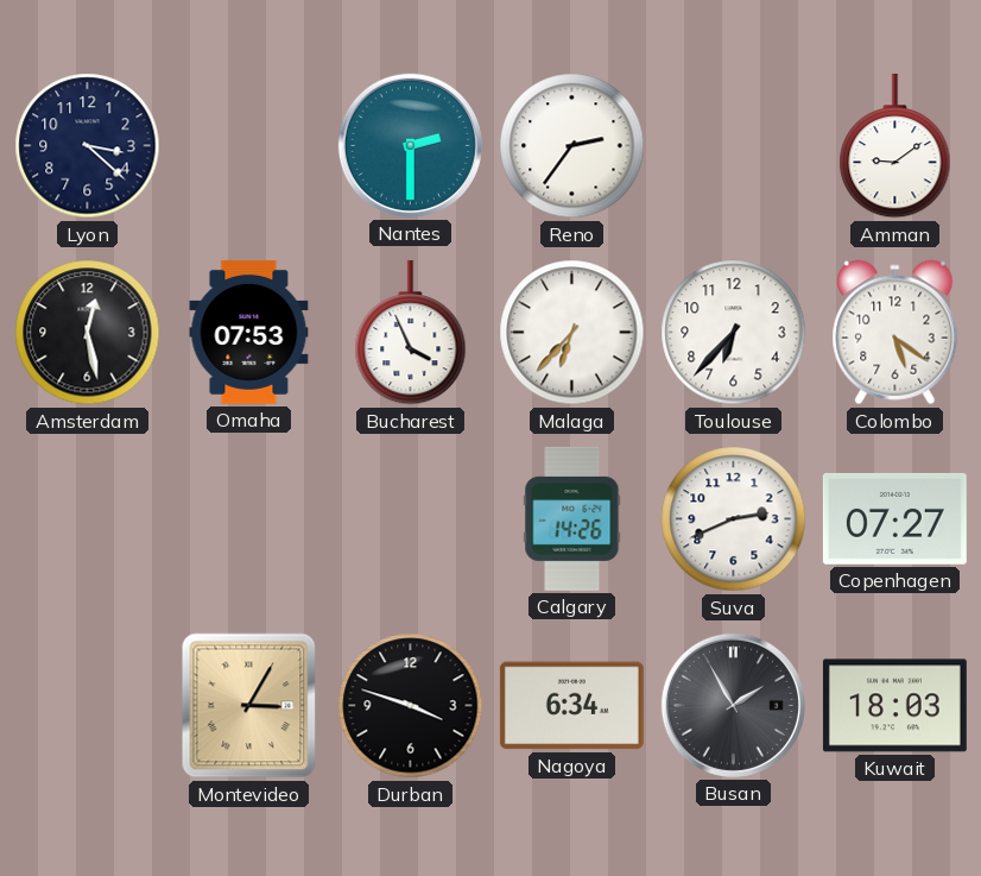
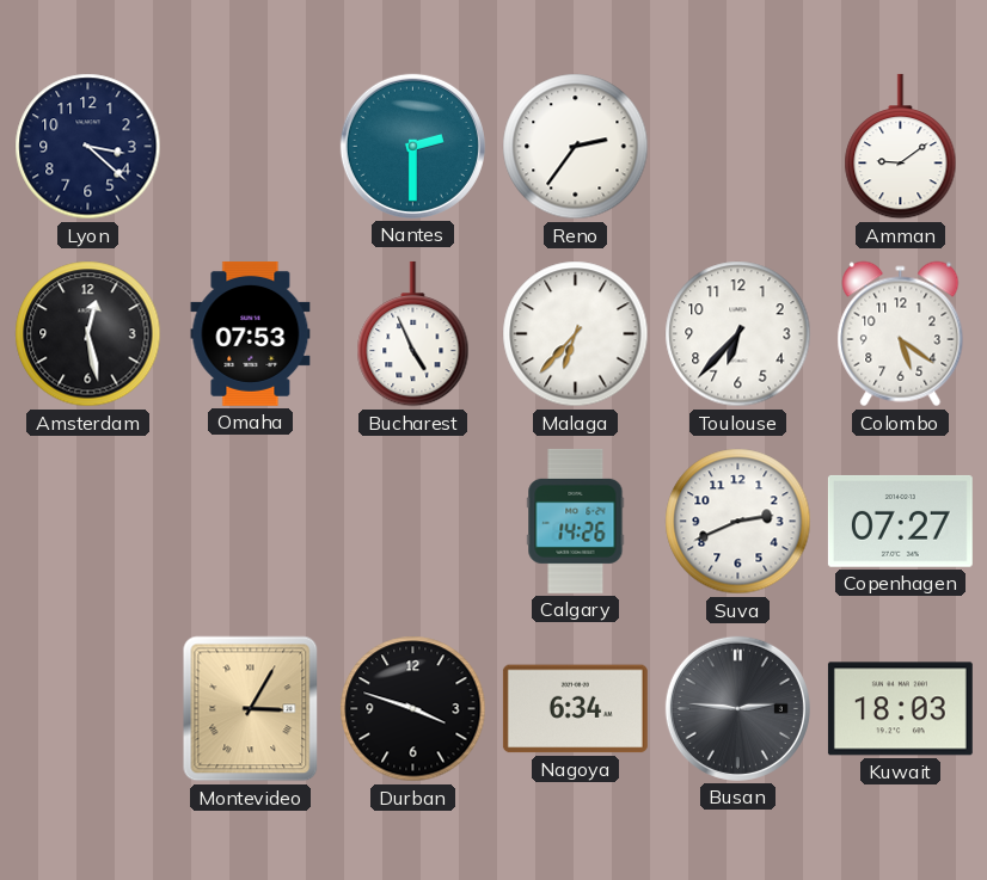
Bucharest: 3:56 -> 4:56 (413, 334)
Busan: 1:55 -> 2:46 (737, 708)
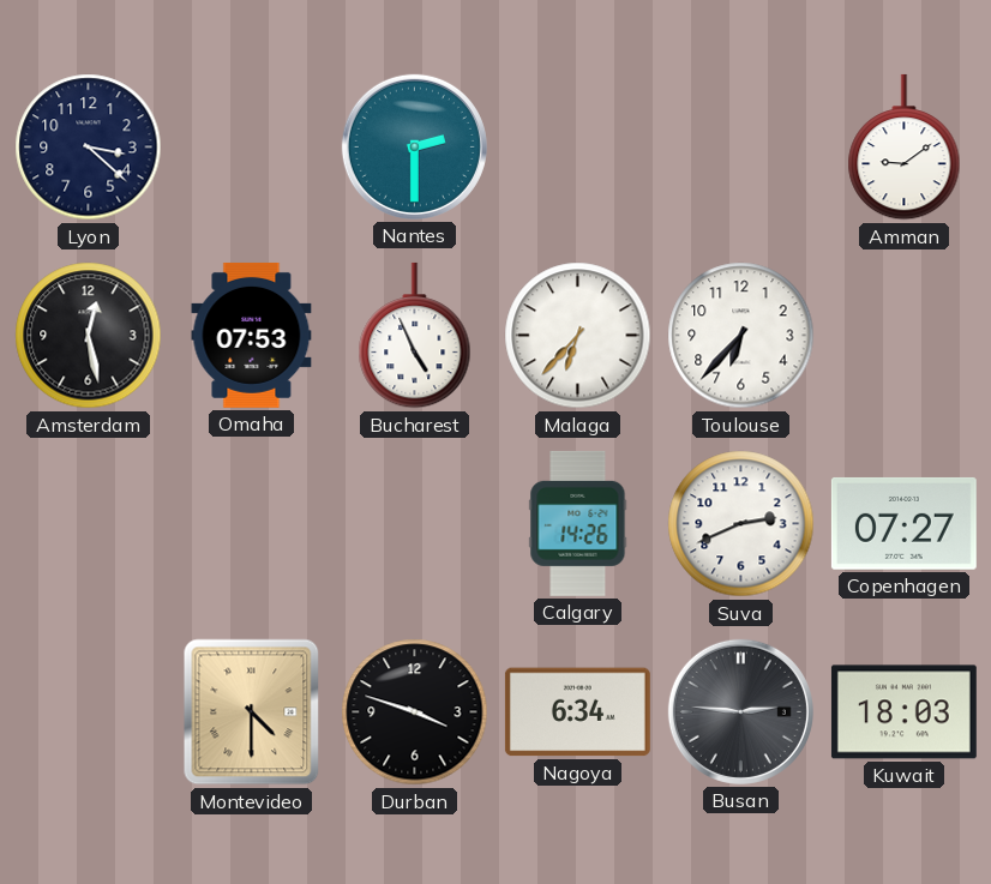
Reno: 2:36 -> none (576, 147)
Colombo: 5:21 -> none (901, 334)
Montevideo: 3:05 -> 4:30 (252, 712)
